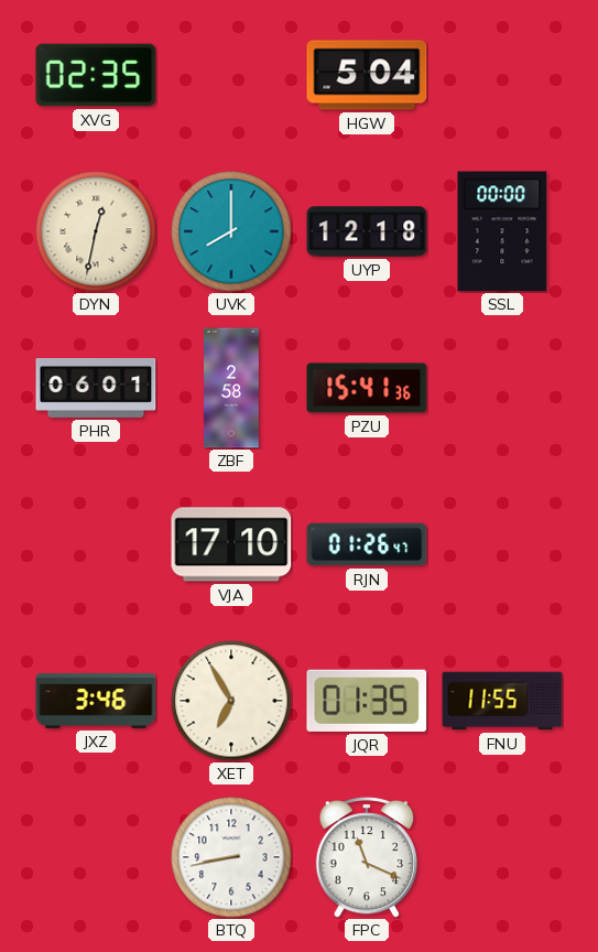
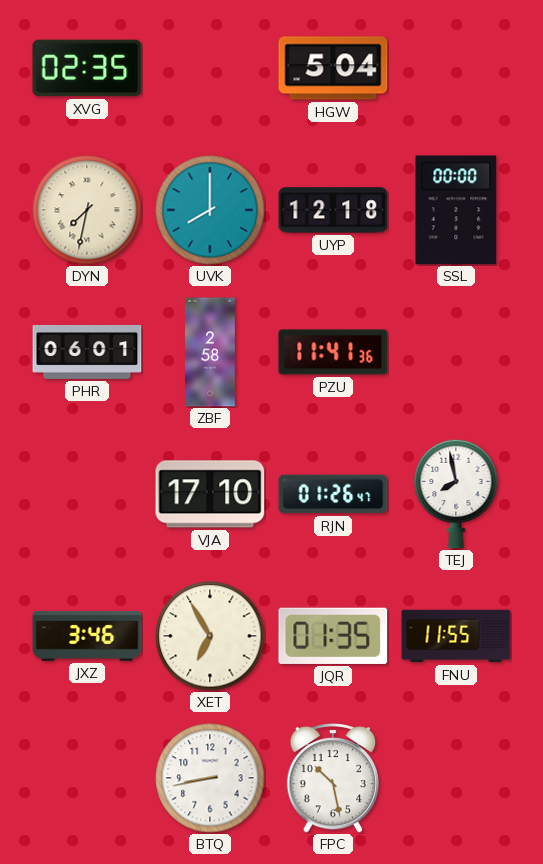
DYN: 12:32 -> 7:32 (87, 210)
PZU: 15:41 -> 11:41 (333, 352)
TEJ: none -> 7:58 (456, 494)
FPC: 11:19 -> 10:28 (332, 779)
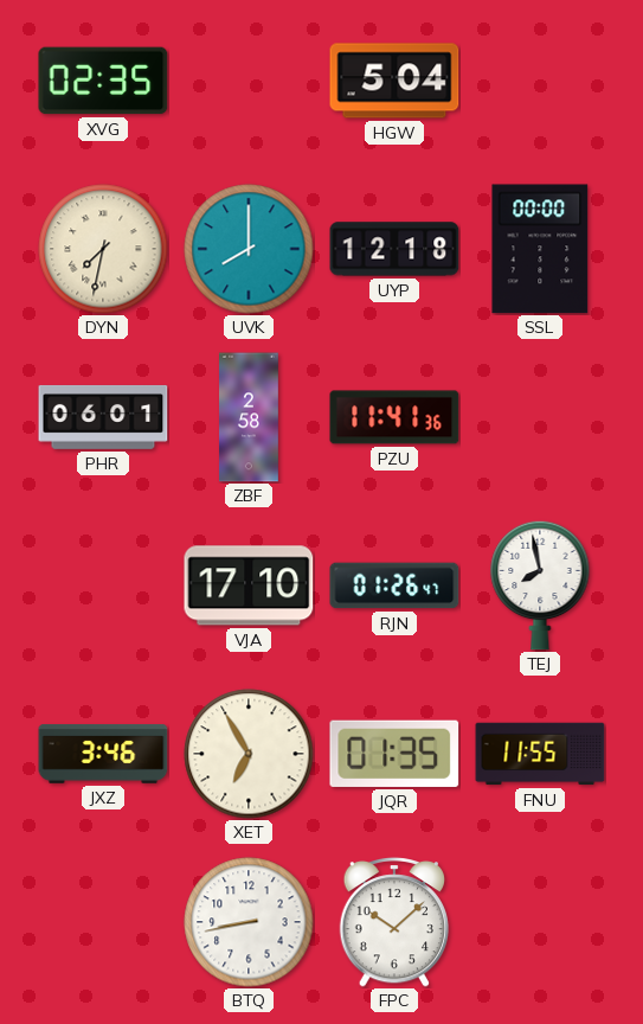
FPC: 10:28 -> 10:08 (393, 923)
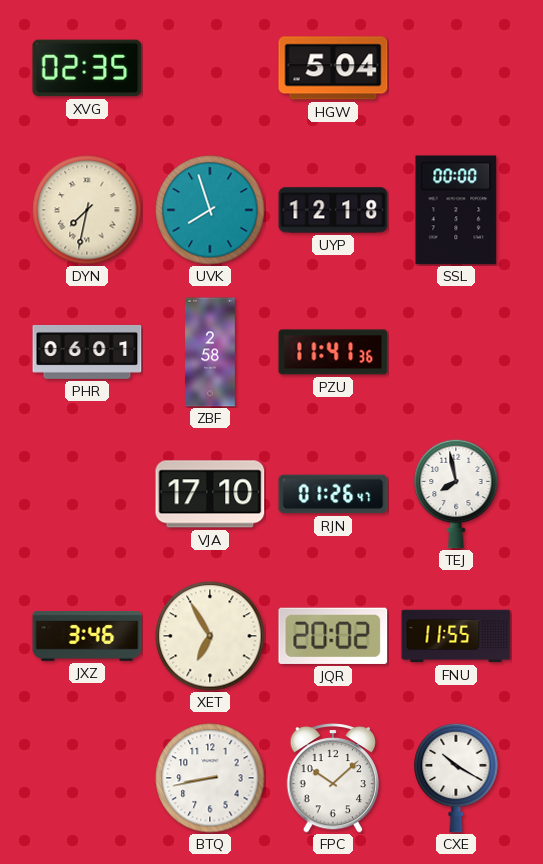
UVK: 8:00 -> 7:57 (210, 210)
JQR: 01:35 -> 20:02 (333, 636)
CXE: none -> 10:20 (456, 778)
